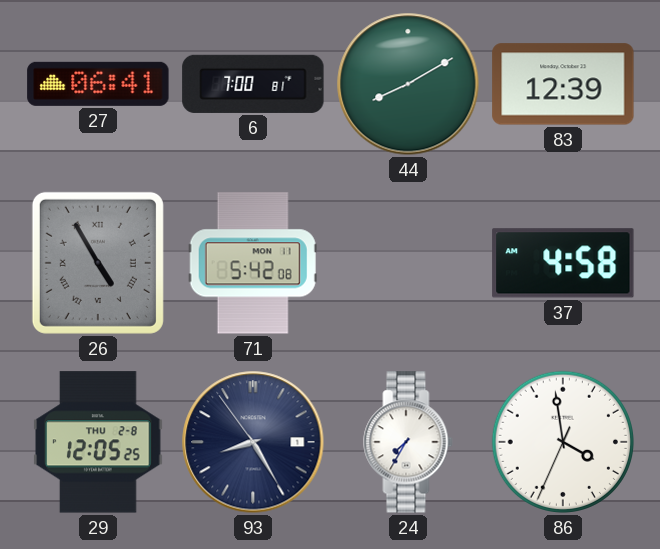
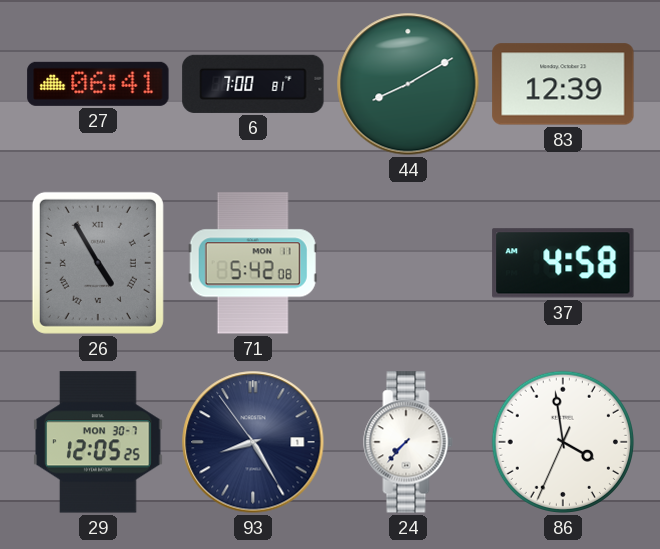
29 date: THU 2-8 -> MON 30-7 (98, 442)
24: 7:35 -> 7:37 (408, 442)
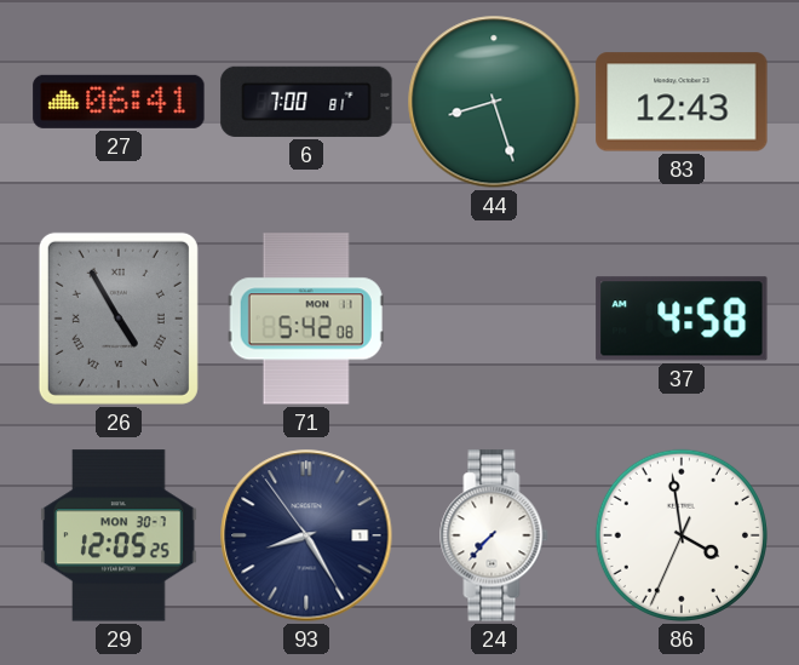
44: 8:10 -> 8:27 (494, 102)
83: 12:39 -> 12:43 (682, 102)
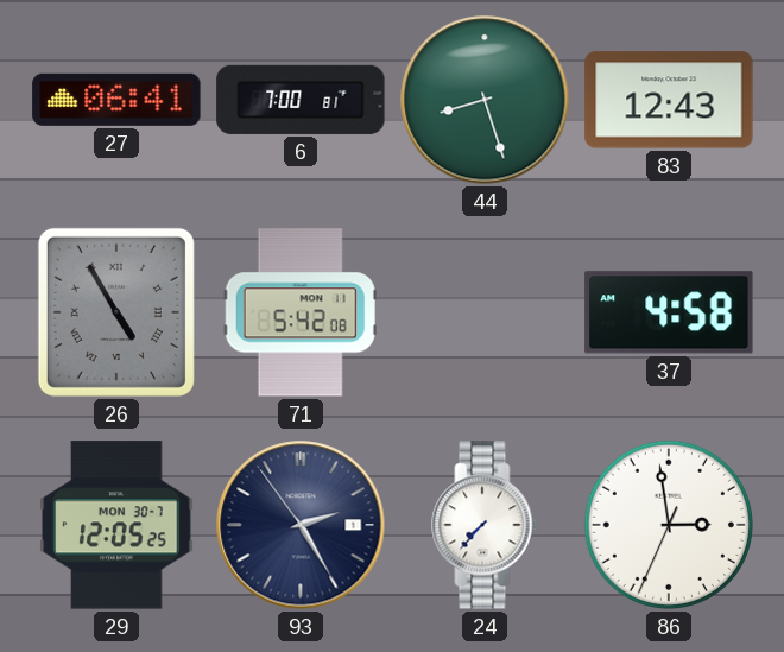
93: 8:24 -> 2:24 (301, 525)
86: 3:58 -> 2:58 (669, 525)
